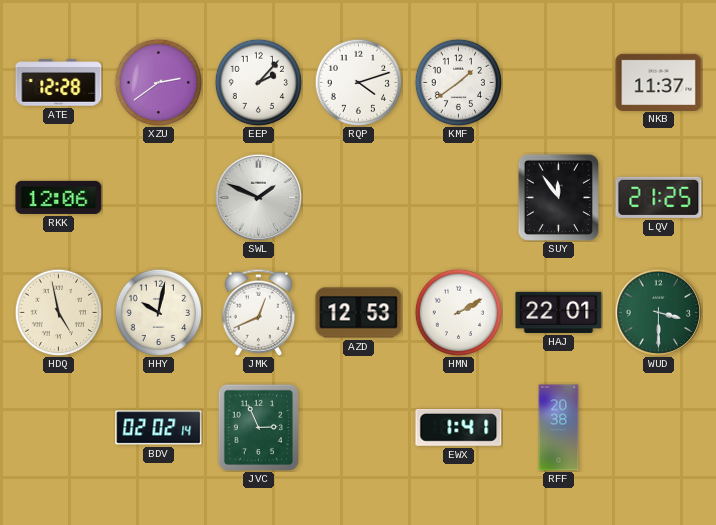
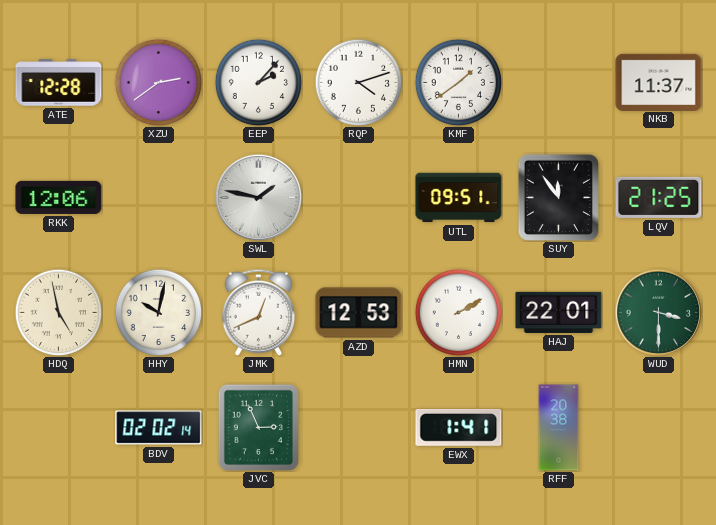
SWL: 1:49 -> 1:47 (258, 197)
UTL: none -> 09:51 (459, 198)
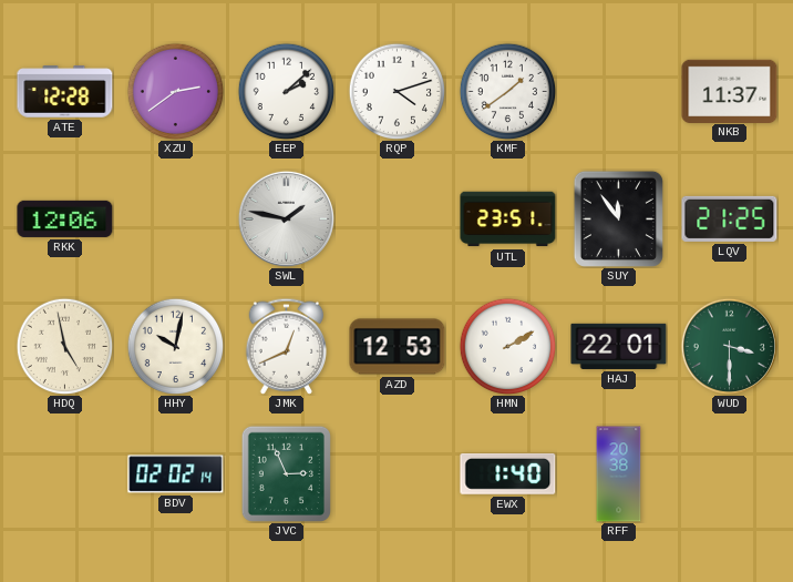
EEP: 2:07 -> 2:08 (286, 91)
UTL: 09:51 -> 23:51 (508, 219)
EWX: 1:41 -> 1:40 (508, 473)
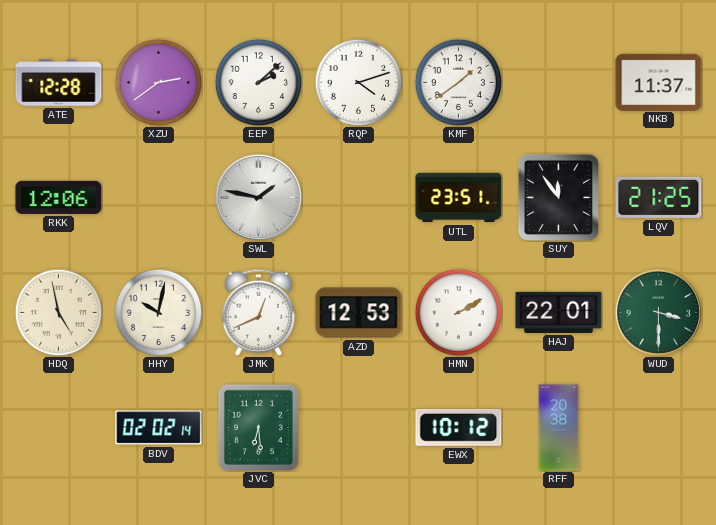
JVC: 2:56 -> 6:29 (258, 427)
EWX: 1:40 -> 10:12 (459, 427)
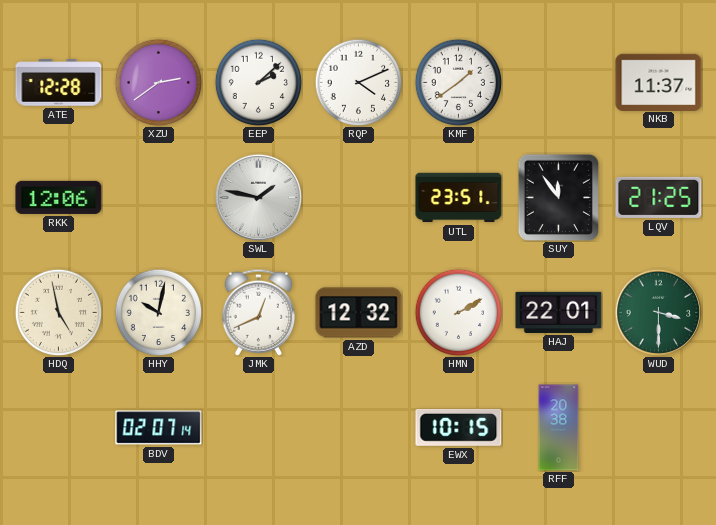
RQP: 4:12 -> 4:11 (358, 82)
AZD: 12:53 -> 12:32 (359, 313)
BDV: 02:02 -> 02:07 (159, 428)
JVC: 6:29 -> none (258, 427)
EWX: 10:12 -> 10:15 (459, 427)
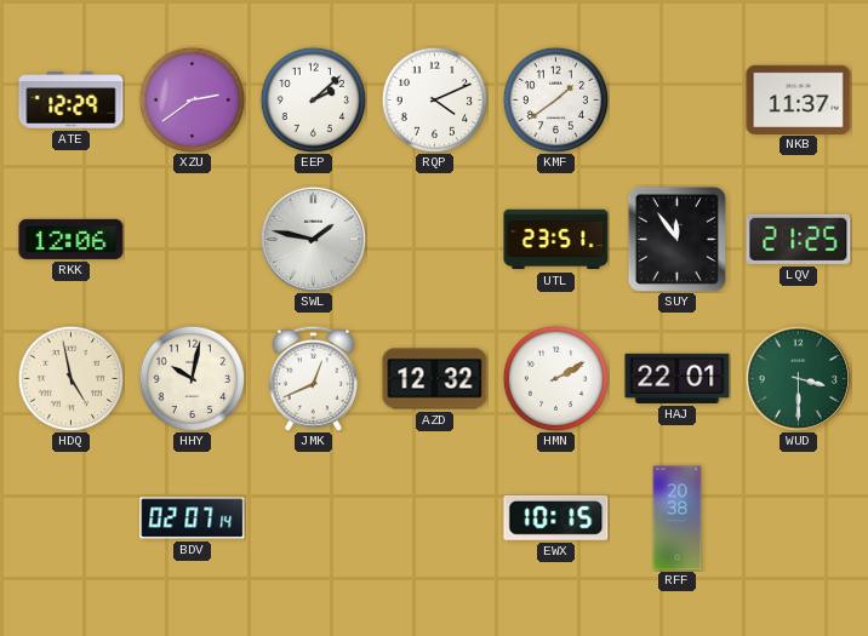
ATE: 12:28 -> 12:29 (72, 101)
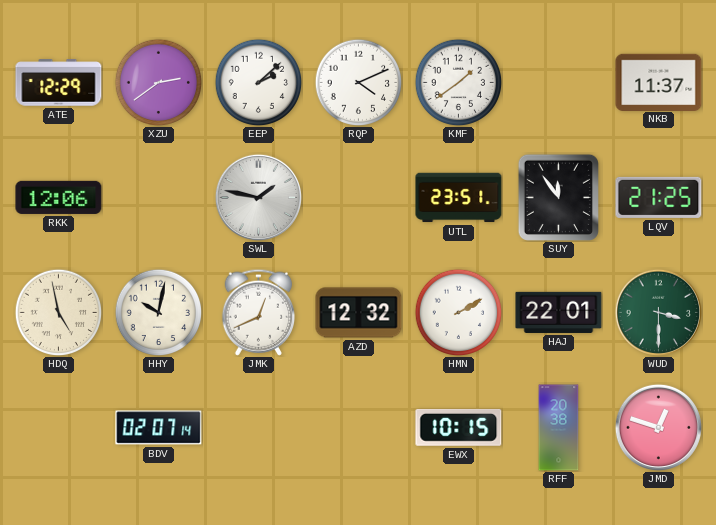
JMD: none -> 12:48 (658, 427)
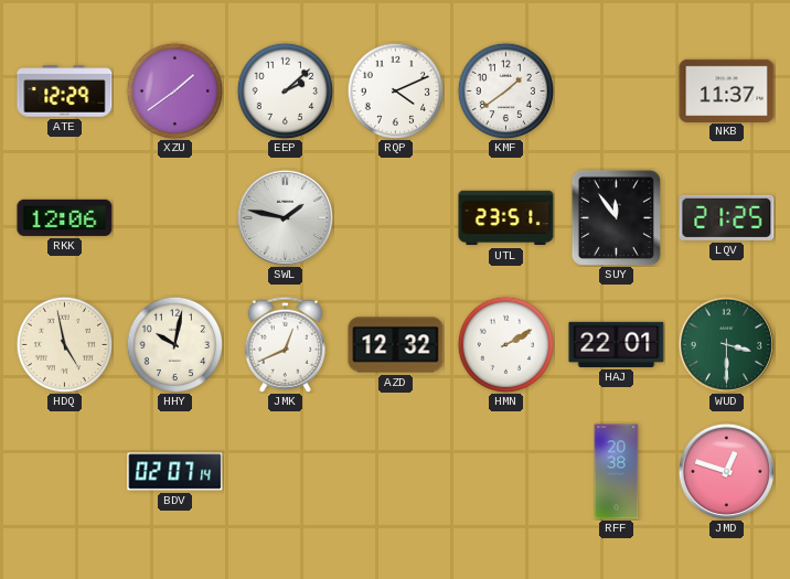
XZU: 2:39 -> 1:39 (174, 90)
EWX: 10:15 -> none (459, 427)
